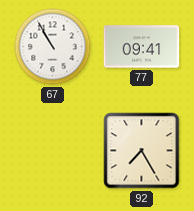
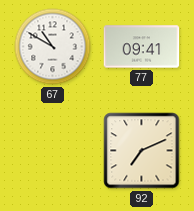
67: 10:55 -> 10:50 (53, 47)
92: 7:25 -> 7:11 (142, 151)
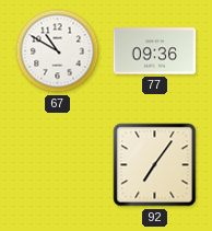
77: 09:41 -> 09:36 (155, 51)
92: 7:11 -> 7:06 (155, 165)
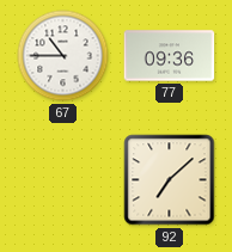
67: 10:50 -> 10:45 (63, 56)
92: 7:06 -> 7:08 (170, 180)
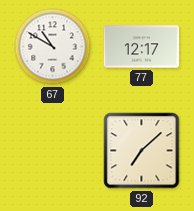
67: 10:45 -> 10:50 (53, 47)
77: 09:36 -> 12:17 (142, 47)
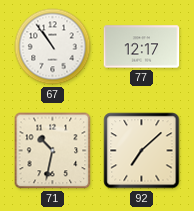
67: 10:50 -> 10:54 (53, 47)
71: none -> 10:32 (53, 151)
